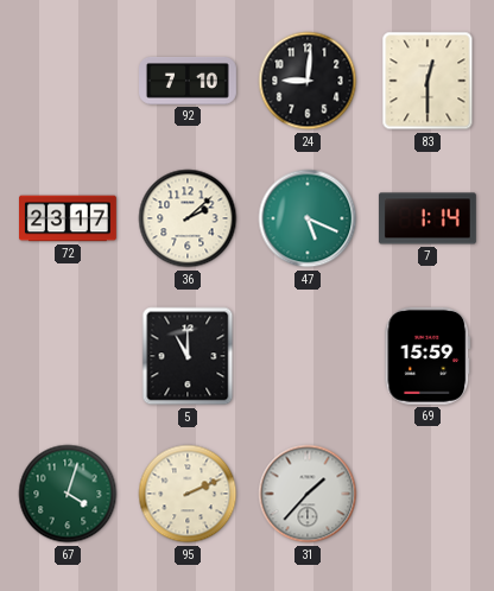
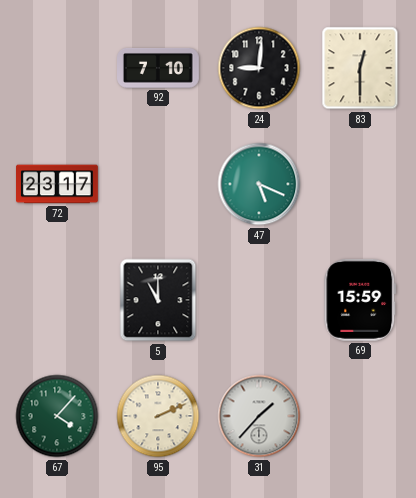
36: 2:08 -> none (188, 218)
7: 1:14 -> none (427, 218)
67: 4:03 -> 4:07 (57, 416)
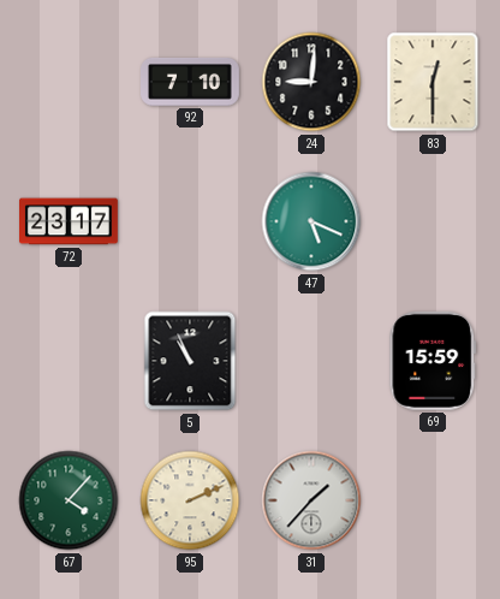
5: 11:00 -> 10:56 (190, 361)
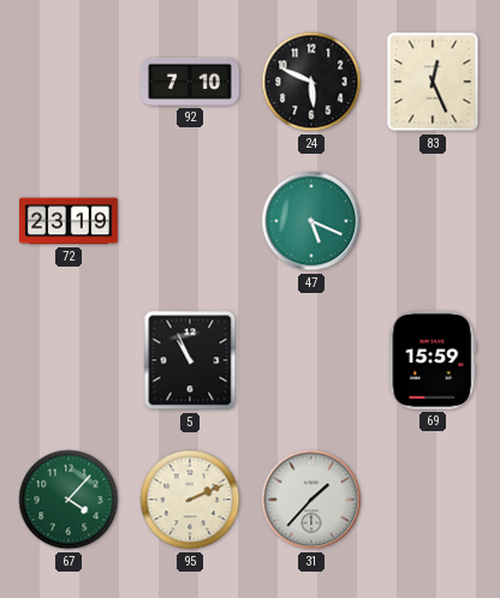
24: 9:01 -> 5:49 (311, 82)
83: 12:30 -> 12:26 (433, 82)
72: 23:17 -> 23:19 (70, 221)
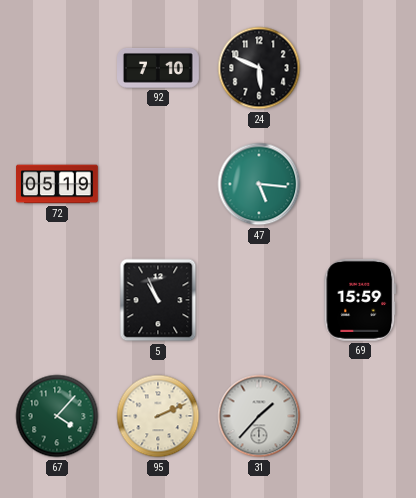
83: 12:26 -> none (433, 82)
72: 23:19 -> 05:19 (58, 184)
47: 5:19 -> 5:16 (259, 184)
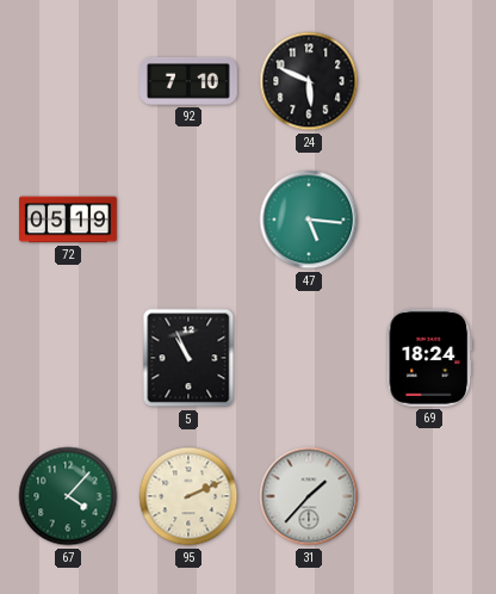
69: 15:59 -> 18:24 (429, 358)
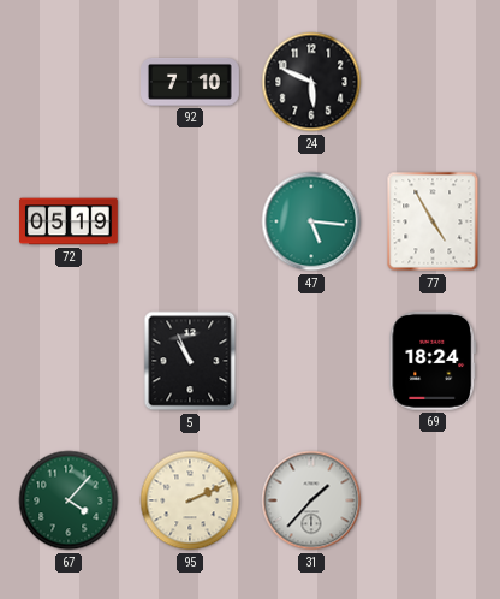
77: none -> 4:55 (433, 221)
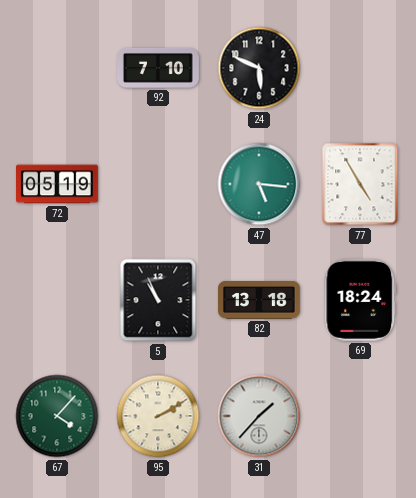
82: none -> 13:18 (260, 301)
95: 2:11 -> 2:10 (158, 416)
